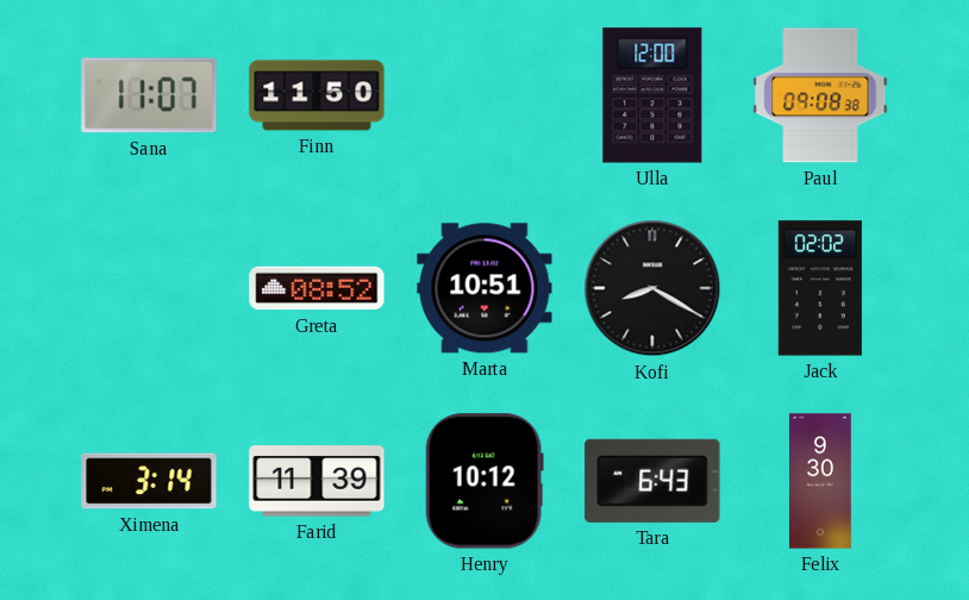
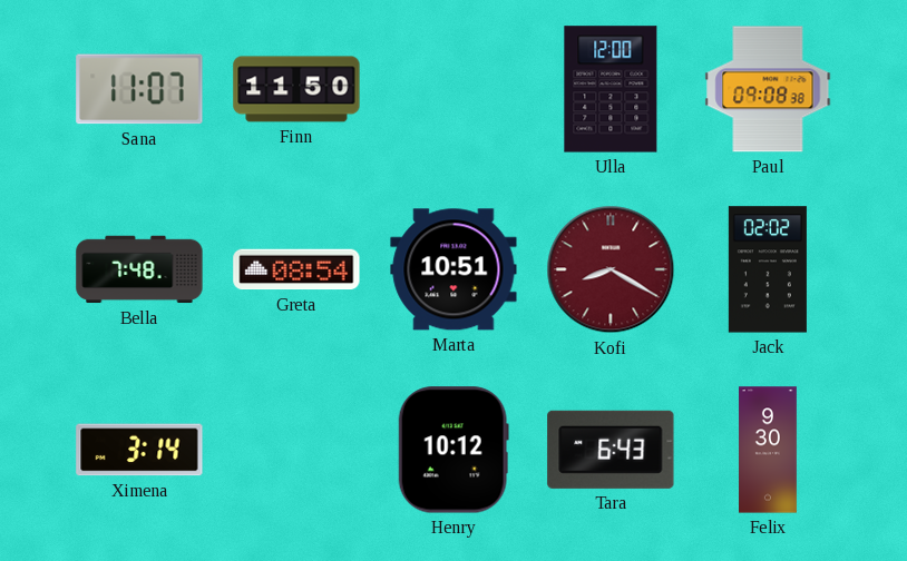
Bella: none -> 7:48 (139, 269)
Greta: 08:52 -> 08:54 (296, 269)
Kofi dial: black -> burgundy (611, 269)
Farid: 11:39 -> none (317, 481)
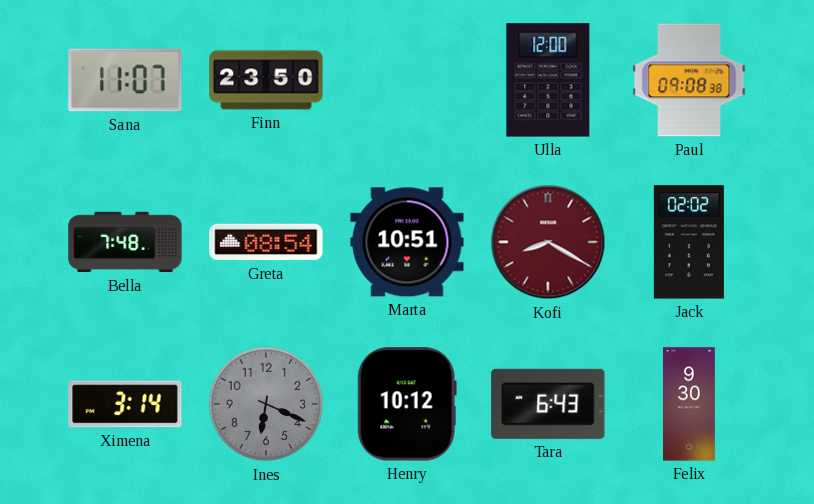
Finn: 11:50 -> 23:50 (266, 80)
Ines: none -> 6:19 (266, 404)
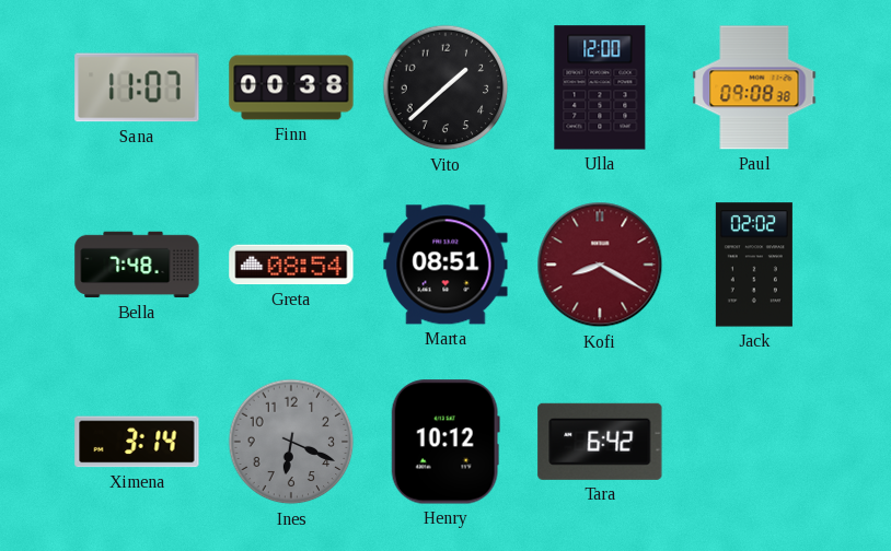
Finn: 23:50 -> 00:38 (291, 87)
Vito: none -> 1:38 (445, 87)
Marta: 10:51 -> 08:51 (445, 265)
Tara: 6:43 -> 6:42 (600, 442)
Felix: 9:30 -> none (690, 404)
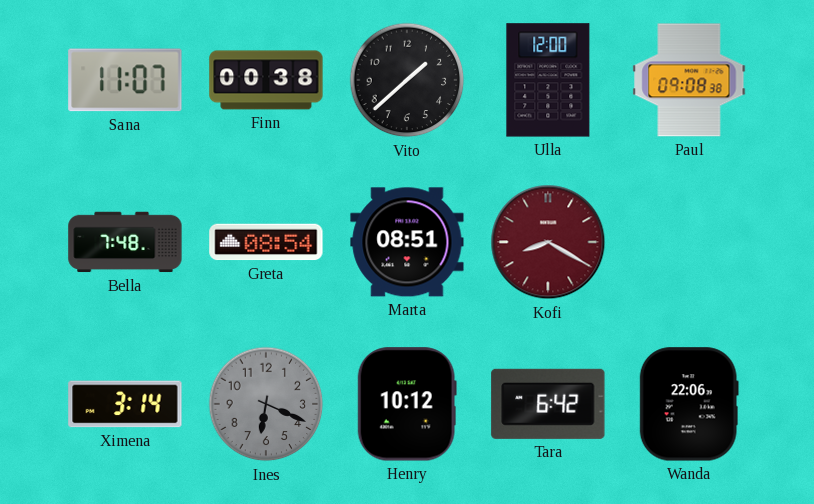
Jack: 02:02 -> none (754, 265)
Wanda: none -> 22:06 (689, 404)
